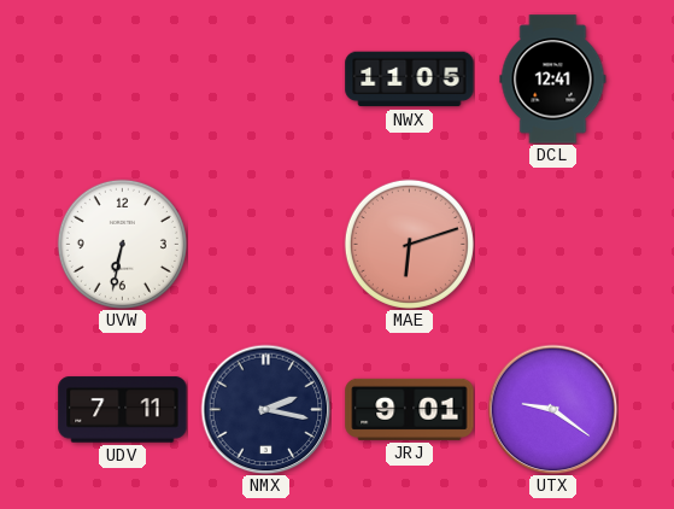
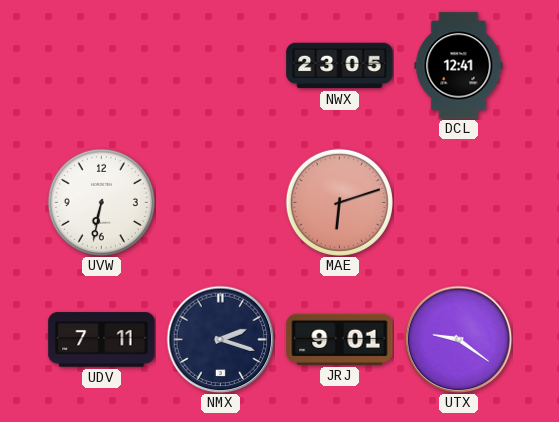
NWX: 11:05 -> 23:05 (340, 66)
NMX: 2:17 -> 2:18 (220, 339)
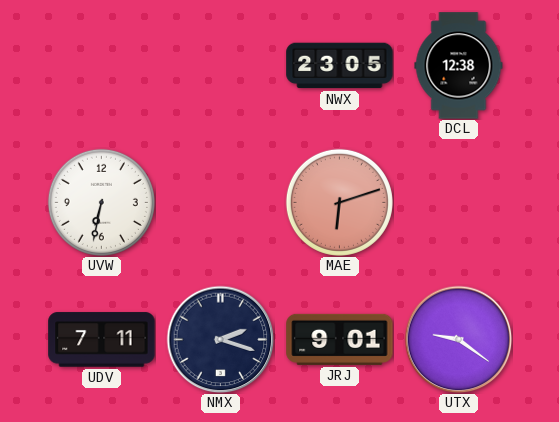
DCL: 12:41 -> 12:38 (459, 66)
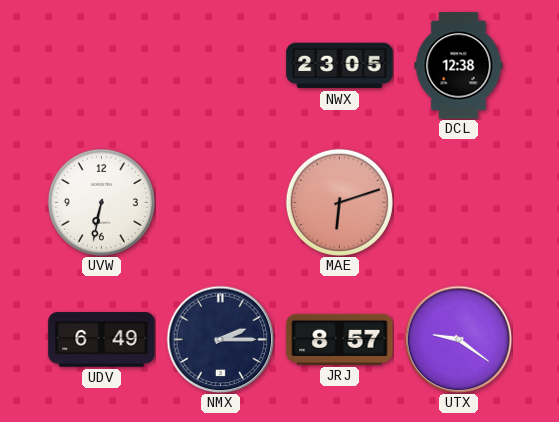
UDV: 7:11 -> 6:49 (102, 340)
NMX: 2:18 -> 2:15 (220, 339)
JRJ: 9:01 -> 8:57 (340, 339)
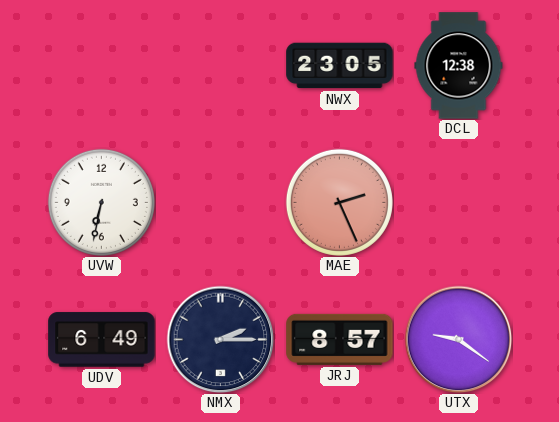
MAE: 6:12 -> 2:26 (339, 202)
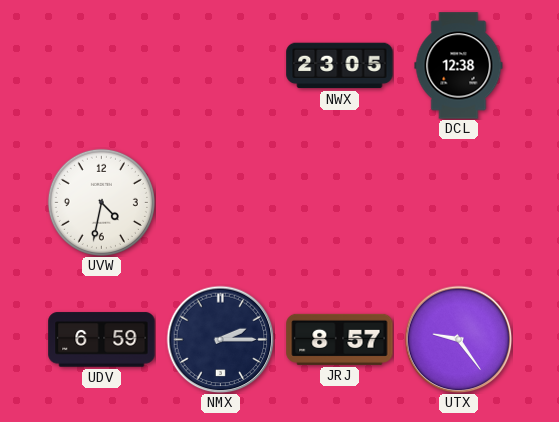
UVW: 6:32 -> 4:32 (101, 202)
MAE: 2:26 -> none (339, 202)
UDV: 6:49 -> 6:59 (102, 340)
UTX: 9:21 -> 9:24 (458, 339)
